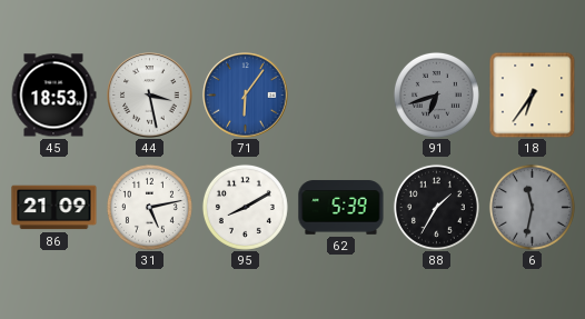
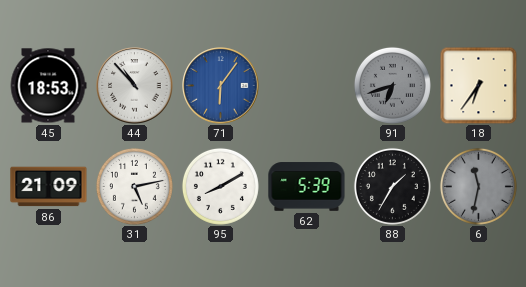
44: 3:28 -> 10:53 (135, 86)
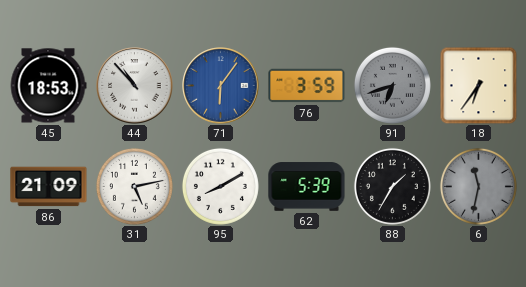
76: none -> 3:59 (307, 86)
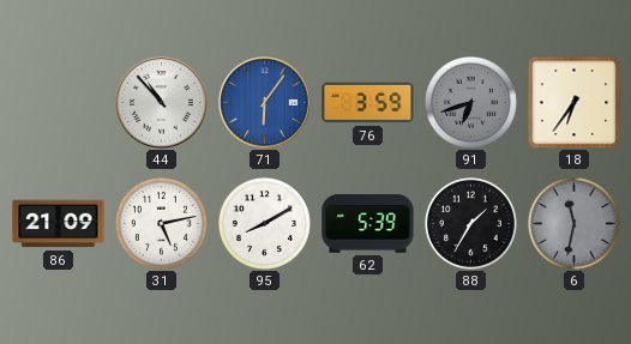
45: 18:53 -> none (48, 86)
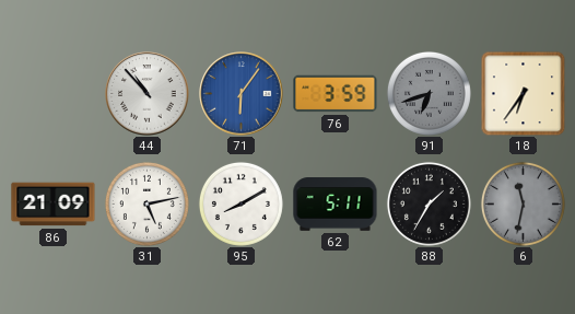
62: 5:39 -> 5:11 (336, 205)
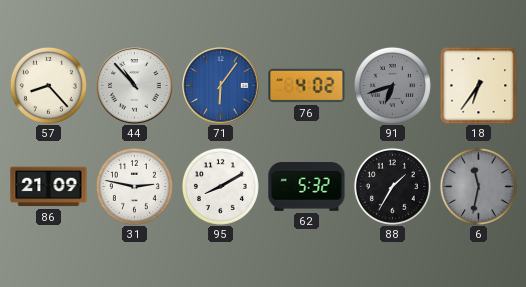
57: none -> 8:23 (48, 85)
76: 3:59 -> 4:02 (307, 86)
31: 5:13 -> 2:47 (134, 186)
62: 5:11 -> 5:32 (307, 187)
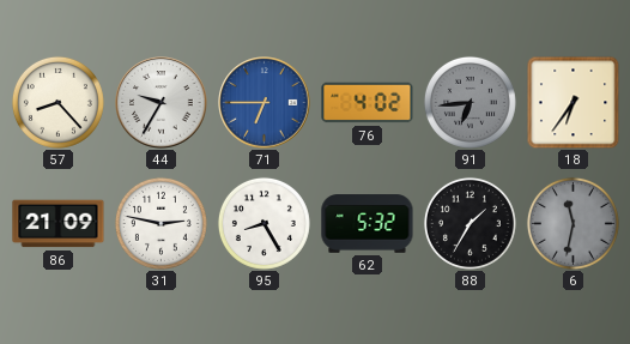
44: 10:53 -> 9:35 (162, 103)
71: 6:06 -> 6:45 (265, 103)
91: 6:42 -> 6:44 (470, 102)
95: 8:10 -> 8:25 (263, 223)
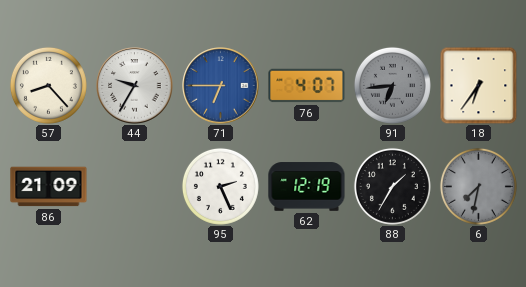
76: 4:02 -> 4:07 (307, 86)
31: 2:47 -> none (160, 223)
95: 8:25 -> 2:26 (220, 186)
62: 5:32 -> 12:19 (307, 187)
6: 11:32 -> 7:32 (478, 186)
